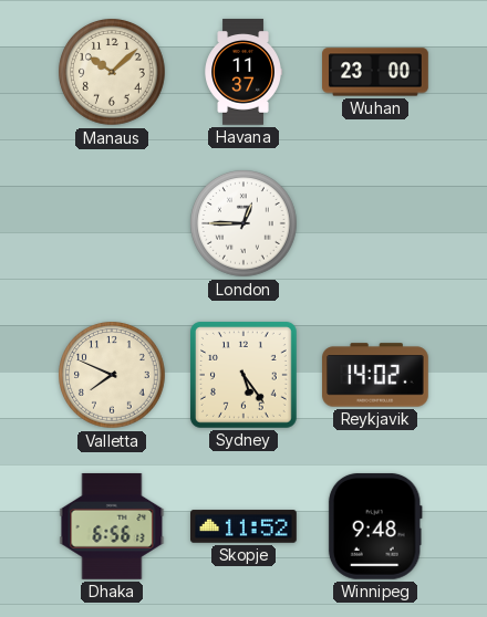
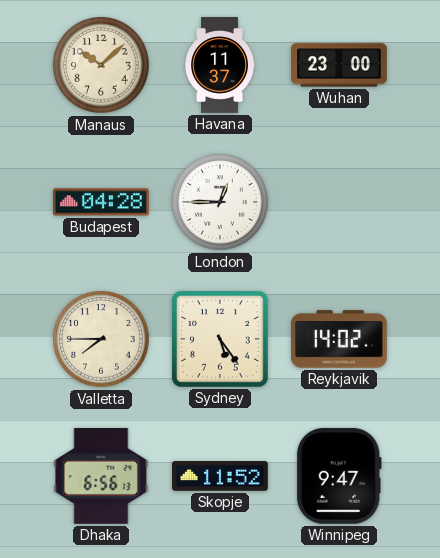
Budapest: none -> 04:28 (102, 202)
Valletta: 7:49 -> 7:45 (101, 339)
Winnipeg: 9:48 -> 9:47 (339, 476)
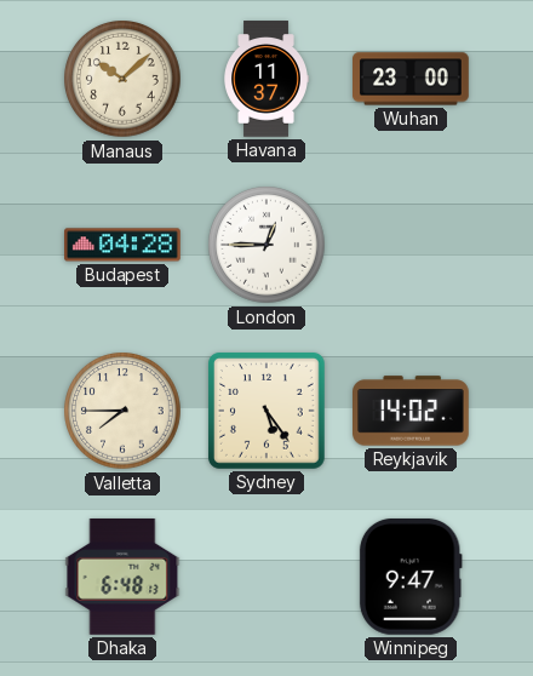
Dhaka: 6:56 -> 6:48 (122, 577)
Skopje: 11:52 -> none (221, 476)
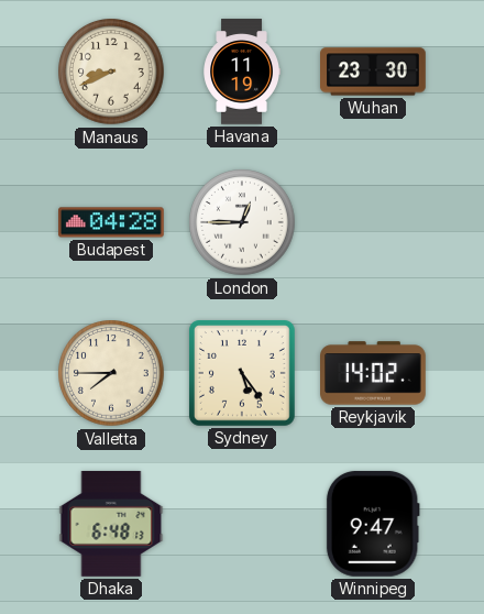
Manaus: 10:08 -> 8:41 (111, 72)
Havana: 11:37 -> 11:19 (241, 72)
Wuhan: 23:00 -> 23:30 (374, 72)
